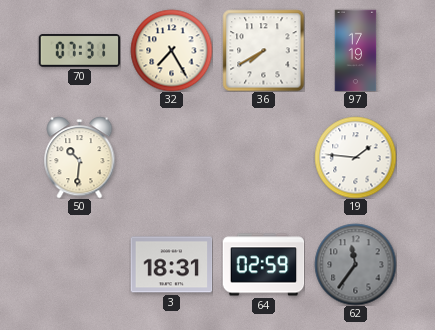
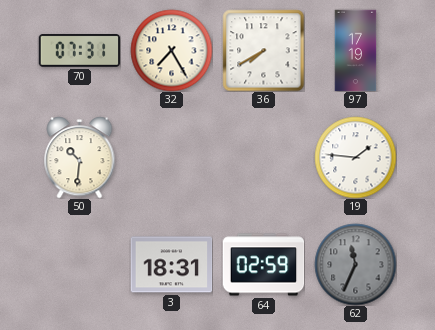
62: 11:36 -> 11:34 (355, 264)
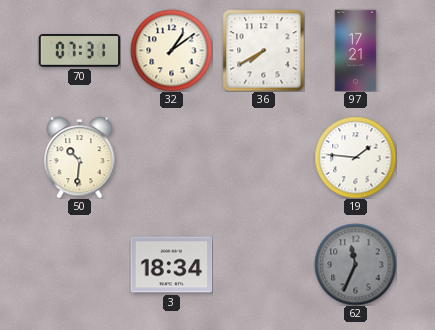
32: 7:25 -> 1:09 (171, 50)
97: 17:19 -> 17:21 (356, 50)
3: 18:31 -> 18:34 (171, 265)
64: 02:59 -> none (263, 265)
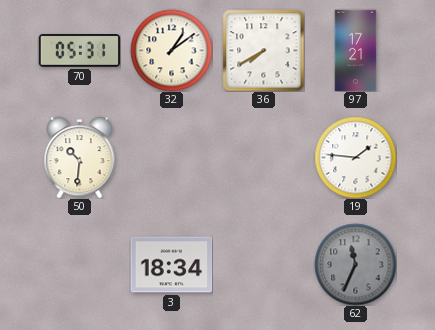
70: 07:31 -> 05:31 (79, 51)
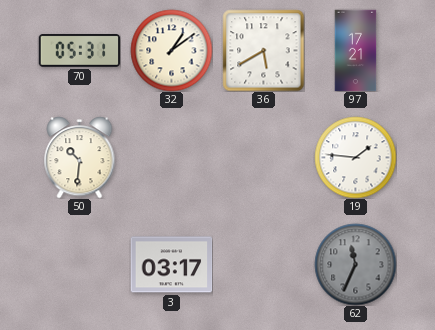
36: 7:40 -> 5:40 (263, 50)
3: 18:34 -> 03:17 (171, 265)
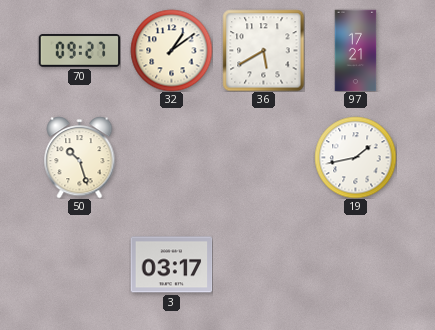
70: 05:31 -> 09:27 (79, 51)
50: 10:31 -> 10:27 (80, 158)
19: 1:46 -> 1:43 (355, 157)
62: 11:34 -> none (355, 264)
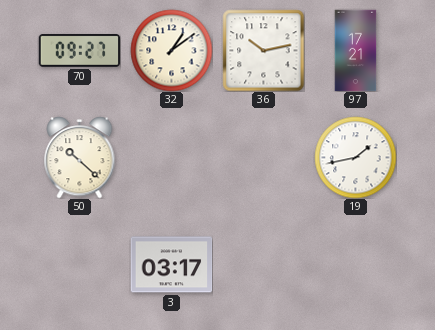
36: 5:40 -> 10:13 (263, 50)
50: 10:27 -> 10:22 (80, 158)
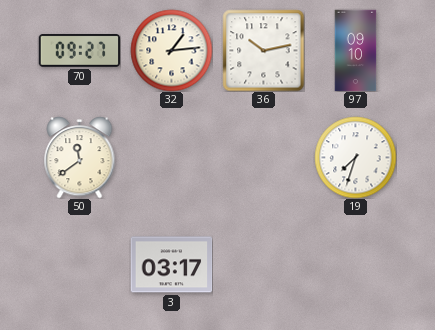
32: 1:09 -> 1:14 (171, 50)
97: 17:21 -> 09:10 (356, 50)
50: 10:22 -> 11:39 (80, 158)
19: 1:43 -> 7:33 (355, 157)
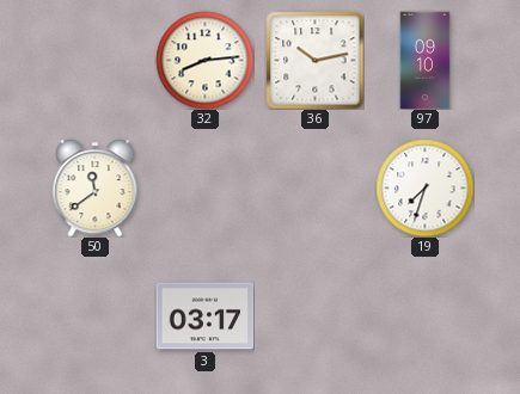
70: 09:27 -> none (79, 51)
32: 1:14 -> 8:14 (204, 60)
